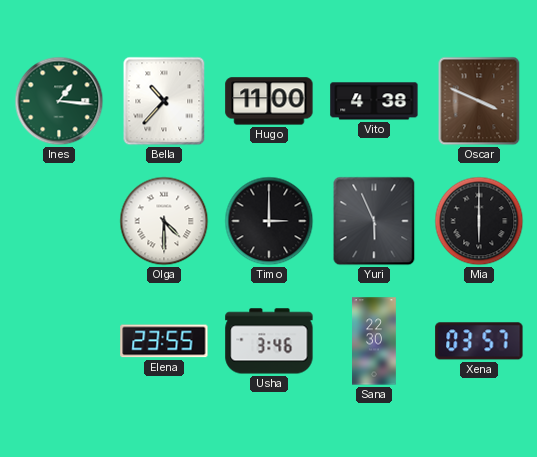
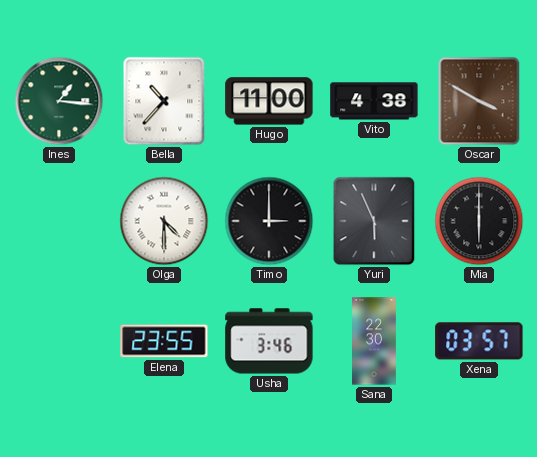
Oscar: 3:49 -> 3:50 (479, 101)
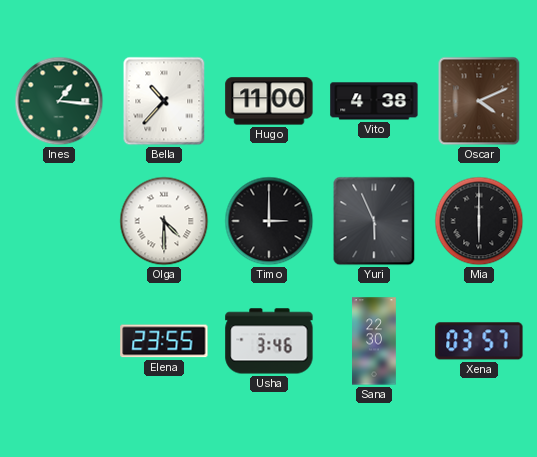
Oscar: 3:50 -> 4:11 (479, 101)
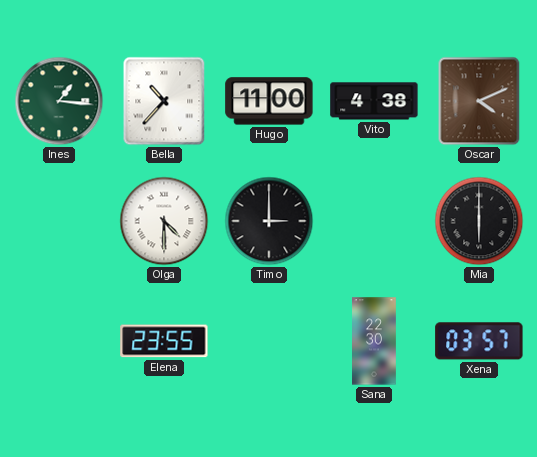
Yuri: 5:56 -> none (374, 221)
Usha: 3:46 -> none (269, 341)
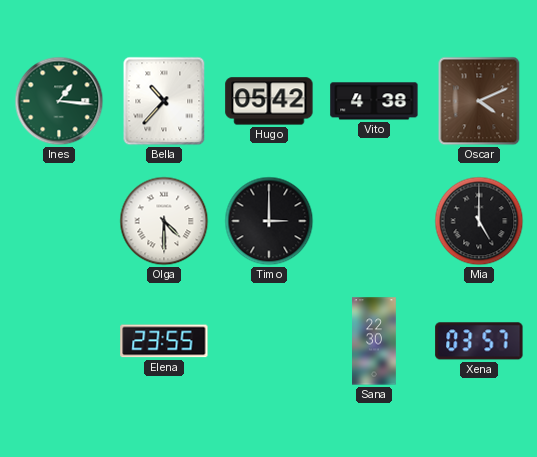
Hugo: 11:00 -> 05:42 (269, 101)
Mia: 6:00 -> 5:00 (479, 221)
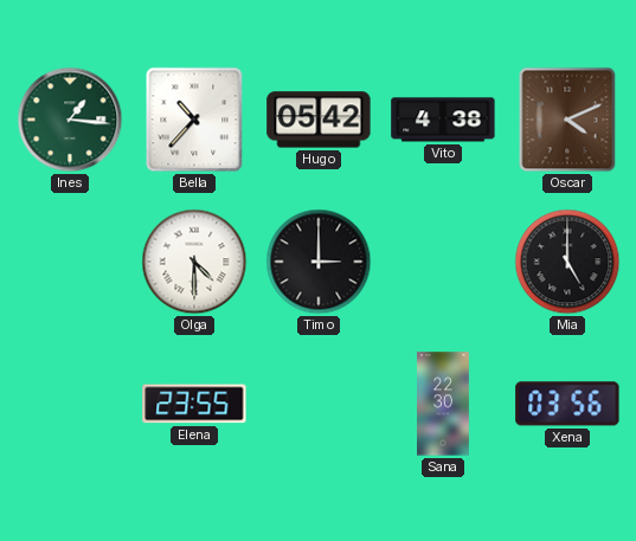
Xena: 03:57 -> 03:56 (567, 404)
